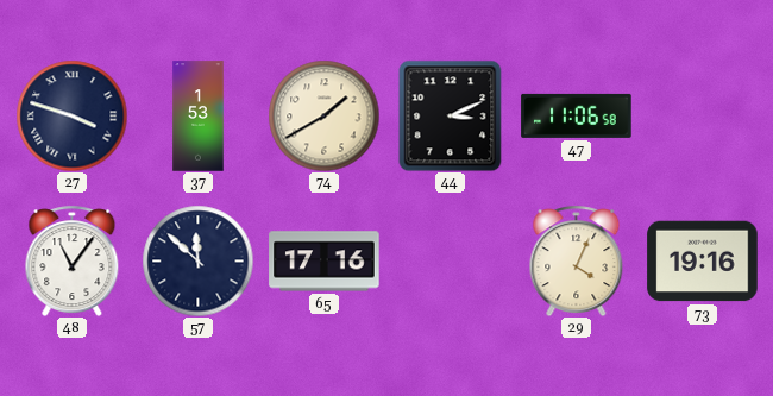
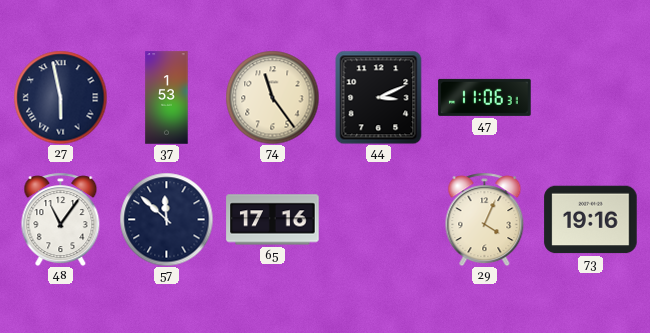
27: 3:48 -> 5:58 (60, 97)
74: 1:40 -> 11:24 (272, 97)
47: 11:06:58 -> 11:06:31 (485, 97)
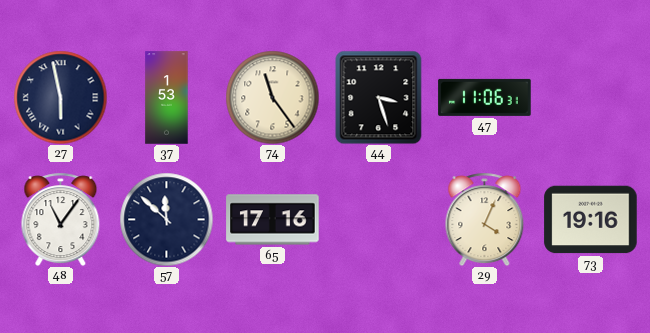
44: 3:11 -> 3:27 (379, 97)
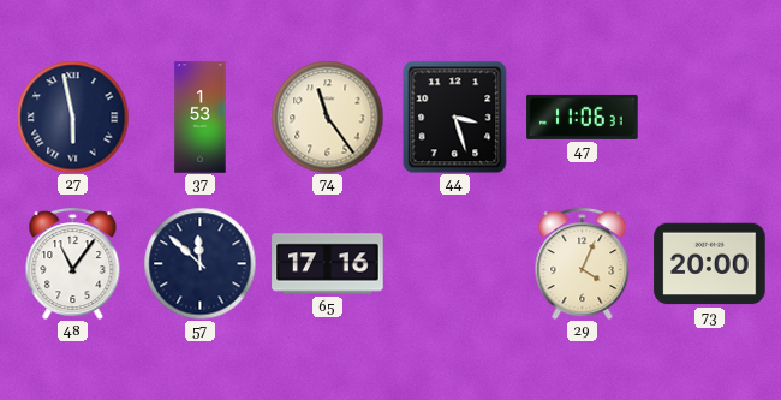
73: 19:16 -> 20:00 (710, 264)
